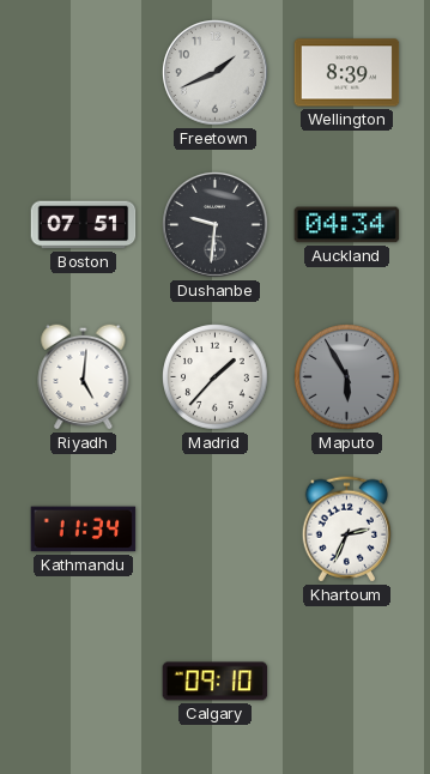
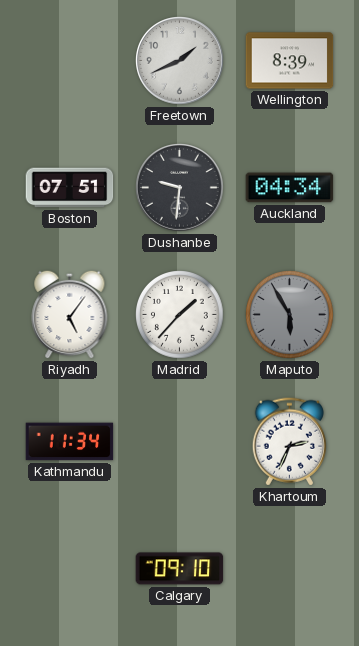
Riyadh: 5:01 -> 5:06 (70, 314)
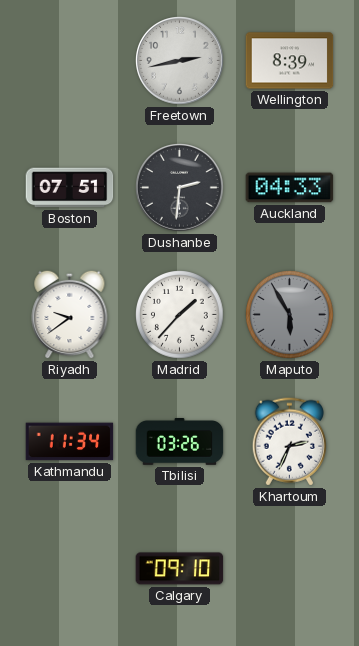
Freetown: 1:41 -> 2:43 (180, 61)
Dushanbe: 9:31 -> 2:31 (180, 188)
Auckland: 04:34 -> 04:33 (290, 188)
Riyadh: 5:06 -> 9:39 (70, 314)
Tbilisi: none -> 03:26 (180, 442)
